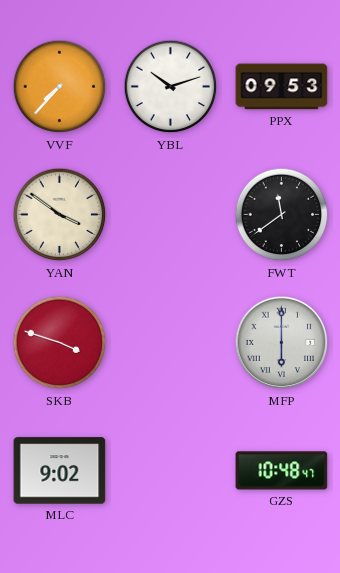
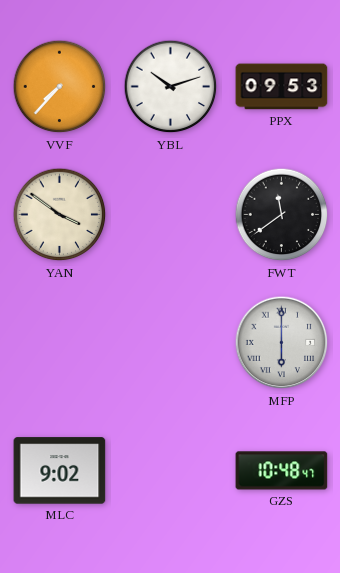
SKB: 3:48 -> none (60, 343)
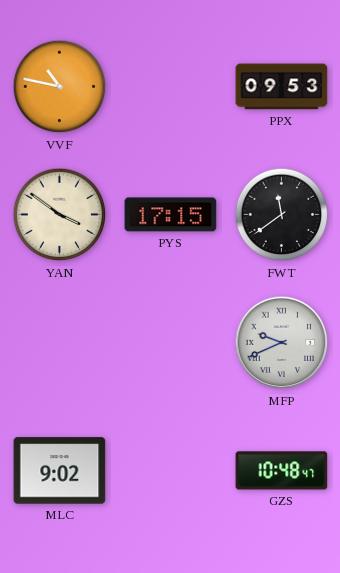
VVF: 7:37 -> 10:47 (60, 87)
YBL: 10:12 -> none (171, 87)
PYS: none -> 17:15 (171, 215)
MFP: 6:00 -> 9:41 (282, 343)
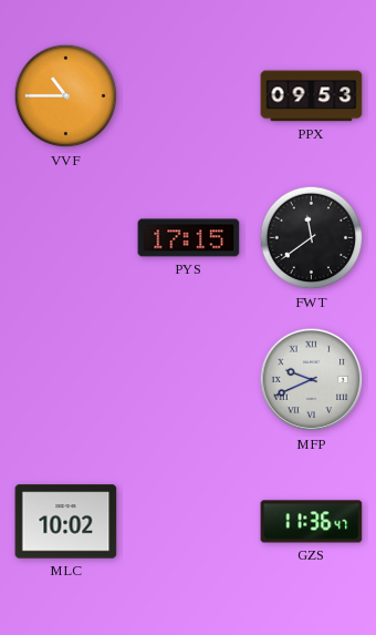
VVF: 10:47 -> 10:45 (66, 96)
YAN: 3:51 -> none (60, 215)
MLC: 9:02 -> 10:02 (66, 522)
GZS: 10:48 -> 11:36 (312, 522)
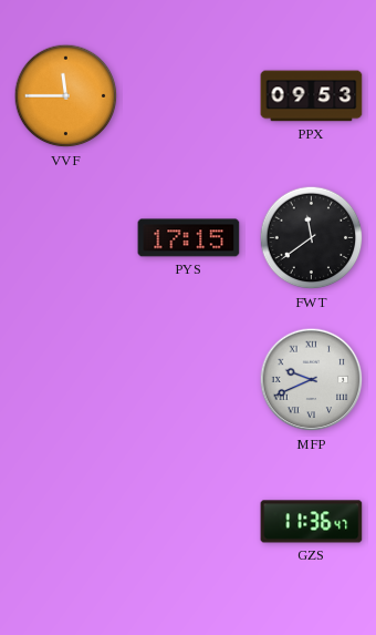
VVF: 10:45 -> 11:45 (66, 96)
MLC: 10:02 -> none (66, 522)
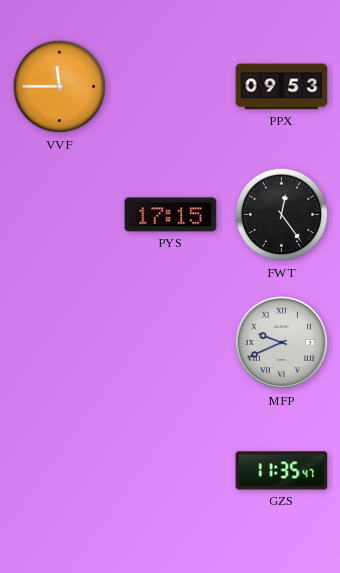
FWT: 11:39 -> 12:24 (282, 215)
GZS: 11:36 -> 11:35 (282, 471)
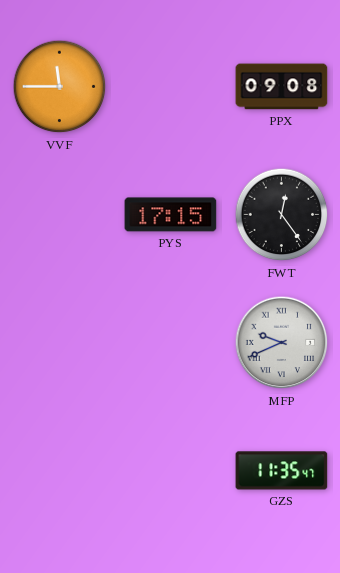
PPX: 09:53 -> 09:08 (282, 87)
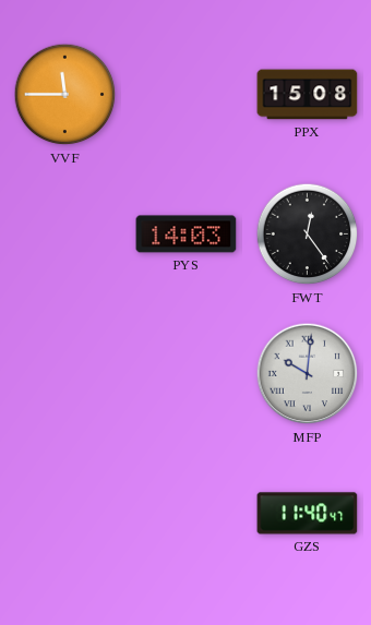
PPX: 09:08 -> 15:08 (308, 95)
PYS: 17:15 -> 14:03 (187, 235)
MFP: 9:41 -> 10:01 (308, 374)
GZS: 11:35 -> 11:40 (308, 514)
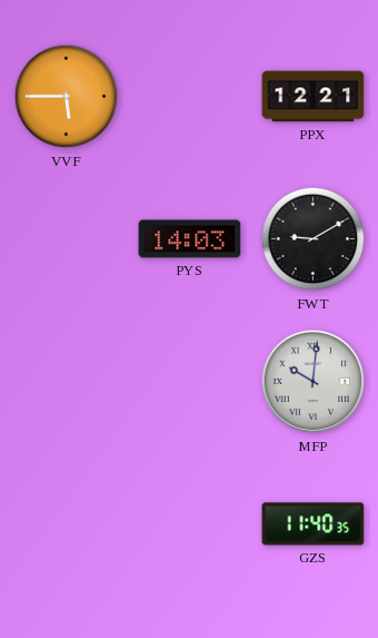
VVF: 11:45 -> 5:45 (67, 97)
PPX: 15:08 -> 12:21 (314, 97)
FWT: 12:24 -> 9:10 (314, 239)
GZS: 11:40:47 -> 11:40:35 (314, 524)
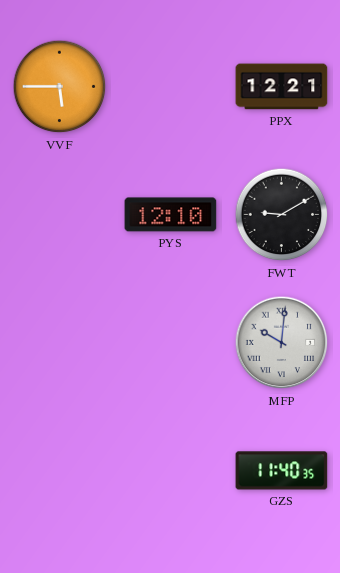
PYS: 14:03 -> 12:10 (171, 215)
